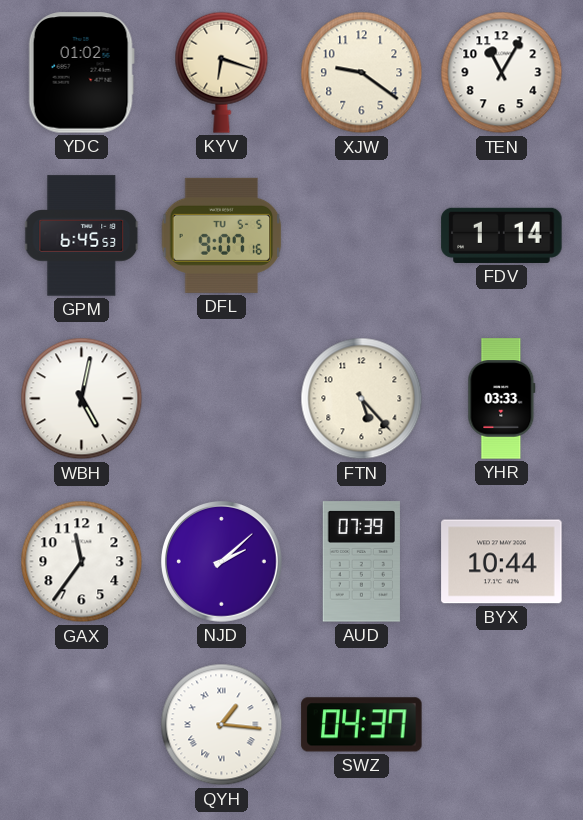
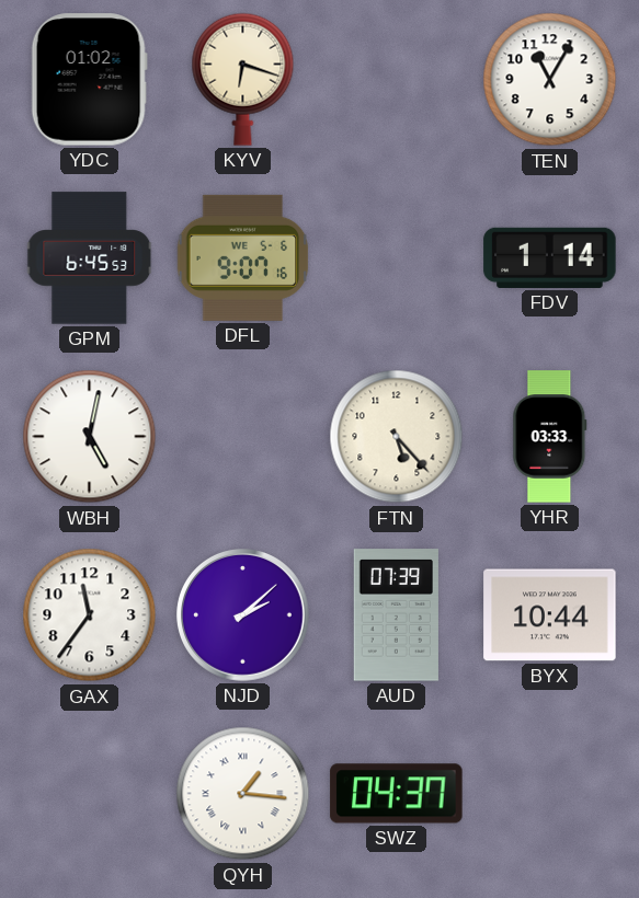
XJW: 9:21 -> none (362, 73)
DFL date: TU 5-5 -> WE 5-6 (243, 257)
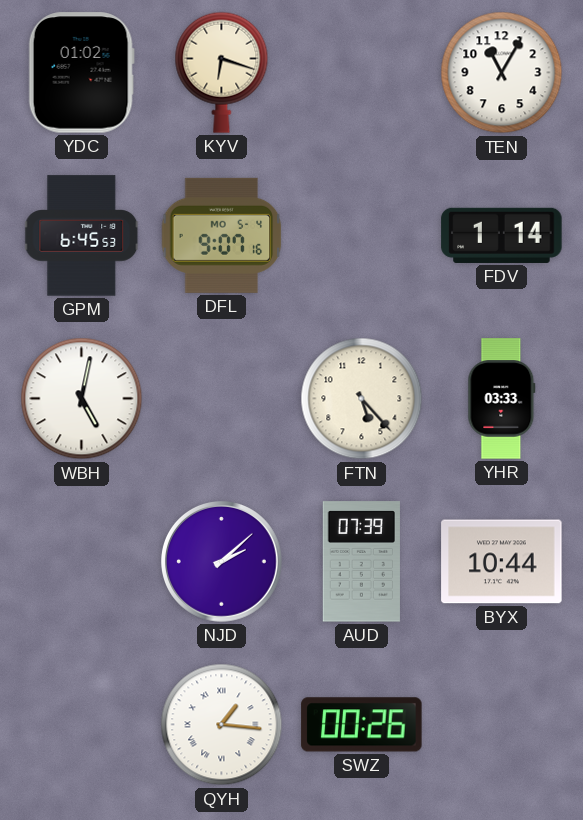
DFL date: WE 5-6 -> MO 5-4 (222, 235)
GAX: 11:36 -> none (90, 615)
SWZ: 04:37 -> 00:26 (362, 725)
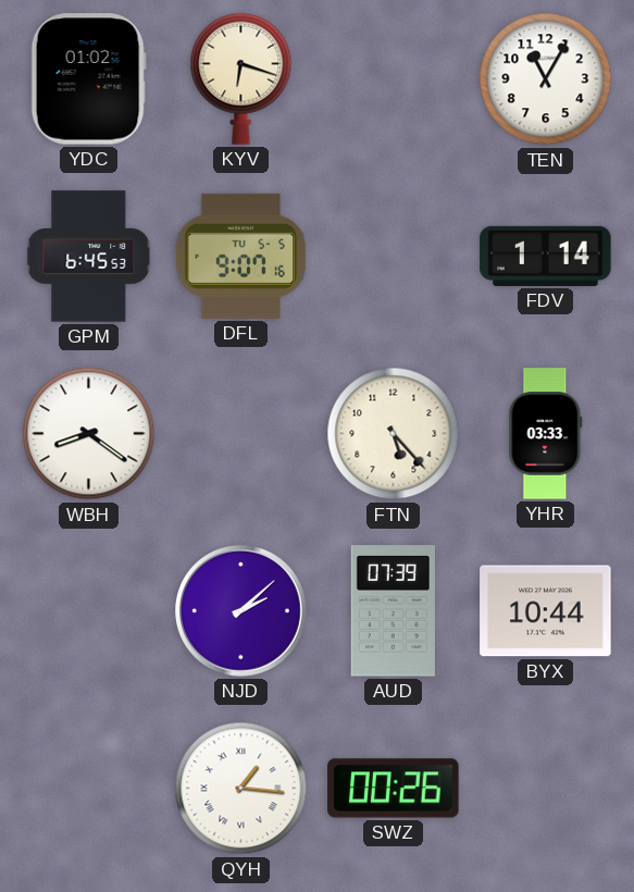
DFL date: MO 5-4 -> TU 5-5 (241, 256)
WBH: 5:02 -> 8:21 (89, 434)
